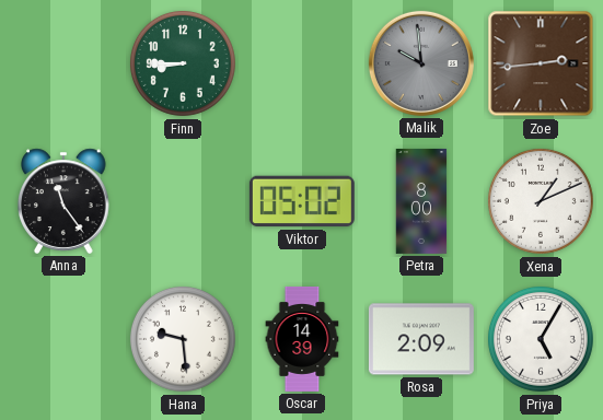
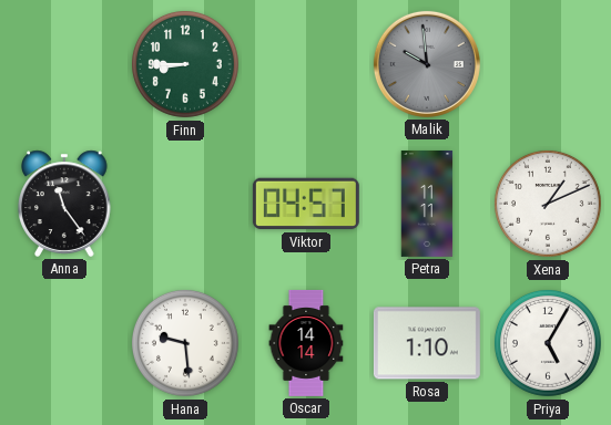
Zoe: 2:44 -> none (541, 63)
Viktor: 05:02 -> 04:57 (306, 204)
Petra: 8:00 -> 11:11 (427, 204)
Oscar: 14:39 -> 14:14 (306, 343)
Rosa: 2:09 -> 1:10 (427, 343)
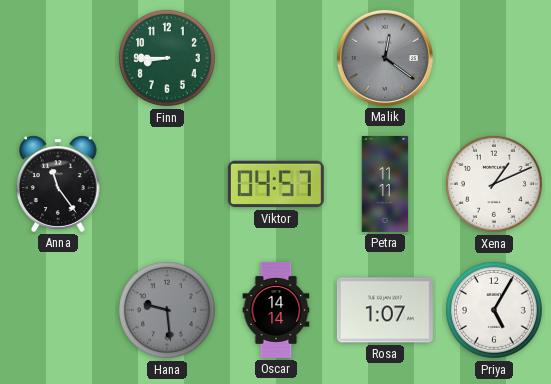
Malik: 9:59 -> 12:21 (385, 58)
Hana dial: white -> grey (167, 310)
Rosa: 1:10 -> 1:07 (385, 310)
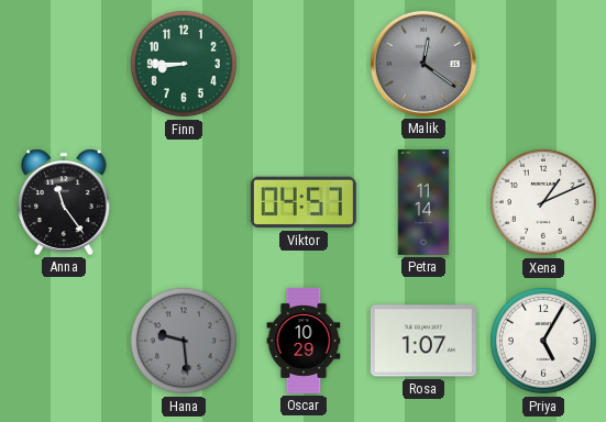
Petra: 11:11 -> 11:14 (423, 202)
Oscar: 14:14 -> 10:29 (304, 341)
